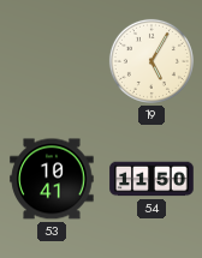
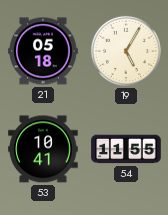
21: none -> 05:18 (43, 51)
54: 11:50 -> 11:55 (126, 149)
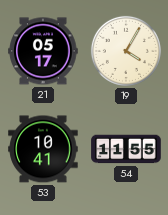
21: 05:18 -> 05:17 (43, 51)
19: 5:05 -> 4:05 (126, 51)
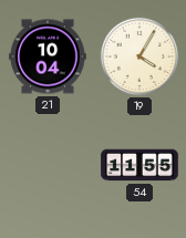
21: 05:17 -> 10:04 (48, 56)
53: 10:41 -> none (43, 149)
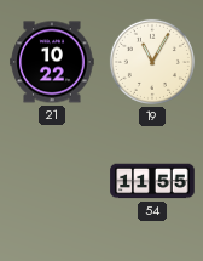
21: 10:04 -> 10:22 (52, 62)
19: 4:05 -> 11:05 (152, 62)
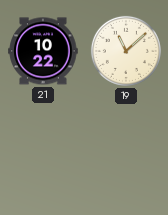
19: 11:05 -> 11:08 (126, 51)
54: 11:55 -> none (152, 181)
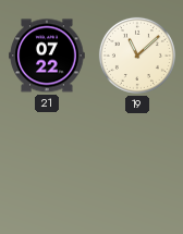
21: 10:22 -> 07:22 (47, 56)
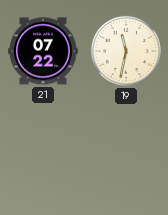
19: 11:08 -> 11:32 (126, 51)
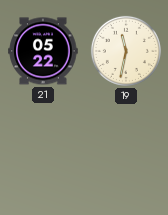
21: 07:22 -> 05:22 (43, 51)
